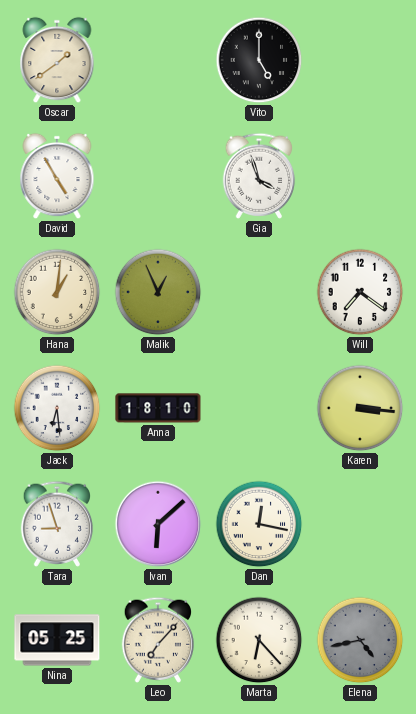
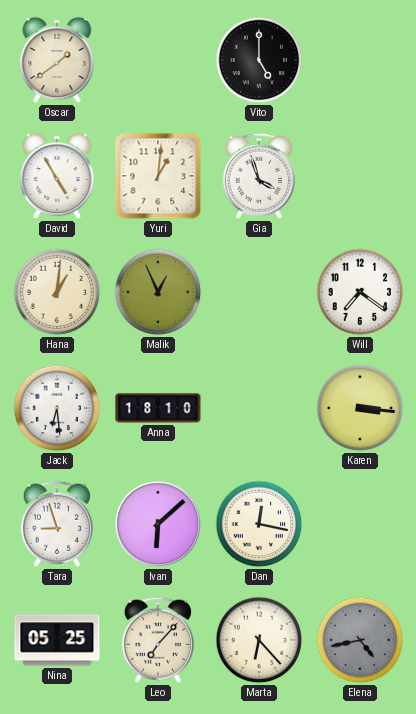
Yuri: none -> 1:01 (158, 176)
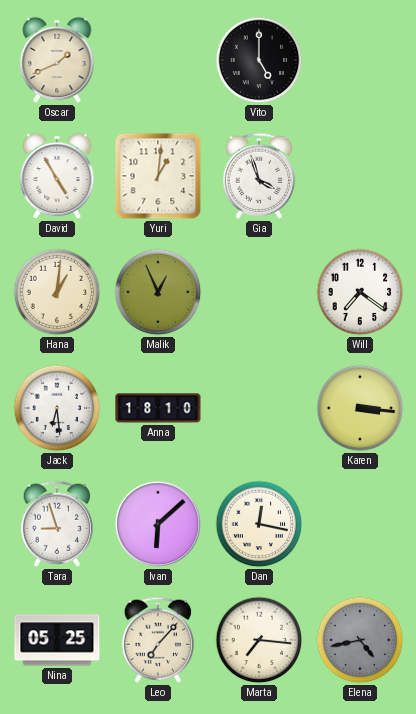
Oscar: 1:39 -> 1:41 (57, 60)
Marta: 6:23 -> 7:16 (259, 640)
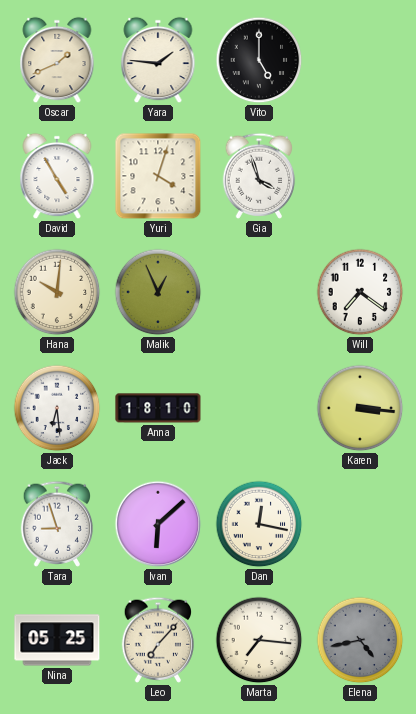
Yara: none -> 1:46 (158, 60)
Yuri: 1:01 -> 4:03 (158, 176)
Hana: 1:01 -> 10:01 (57, 292)
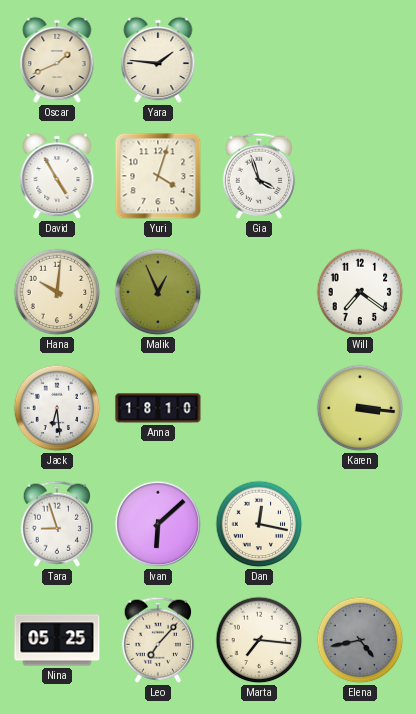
Vito: 5:00 -> none (259, 60)
